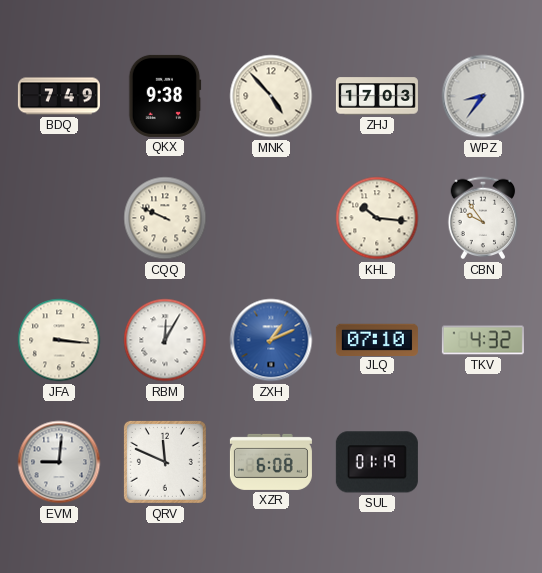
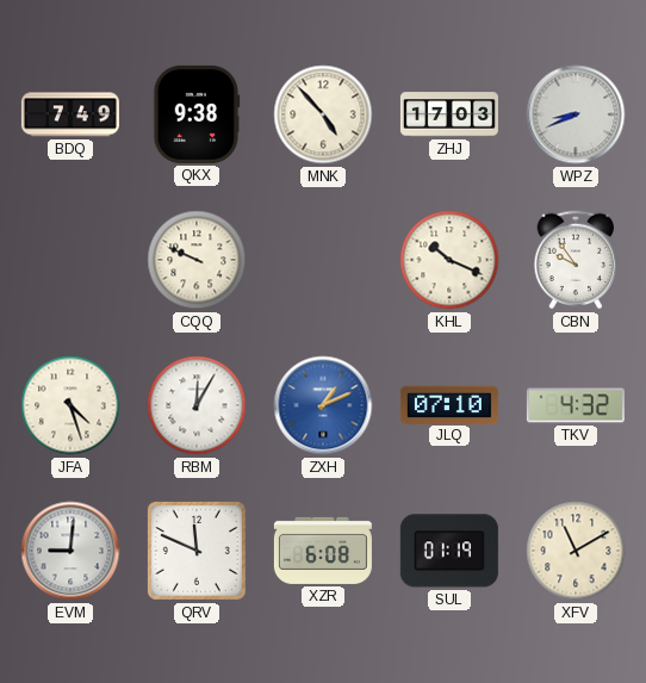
WPZ: 8:36 -> 8:41 (576, 114)
KHL: 10:16 -> 10:19 (449, 260)
JFA: 3:16 -> 4:27 (70, 405)
XFV: none -> 11:10 (576, 551)
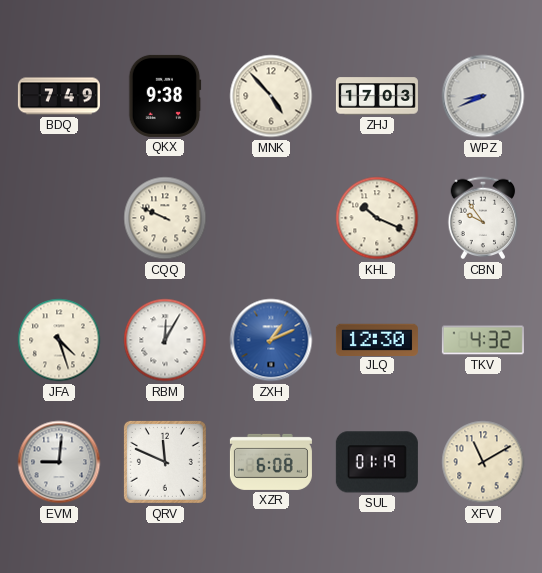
JLQ: 07:10 -> 12:30 (377, 339)
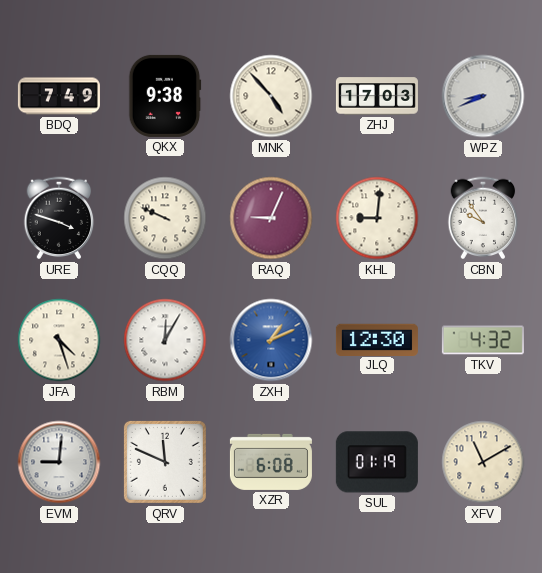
URE: none -> 3:48 (59, 218)
RAQ: none -> 9:04 (271, 218)
KHL: 10:19 -> 9:01 (377, 218)
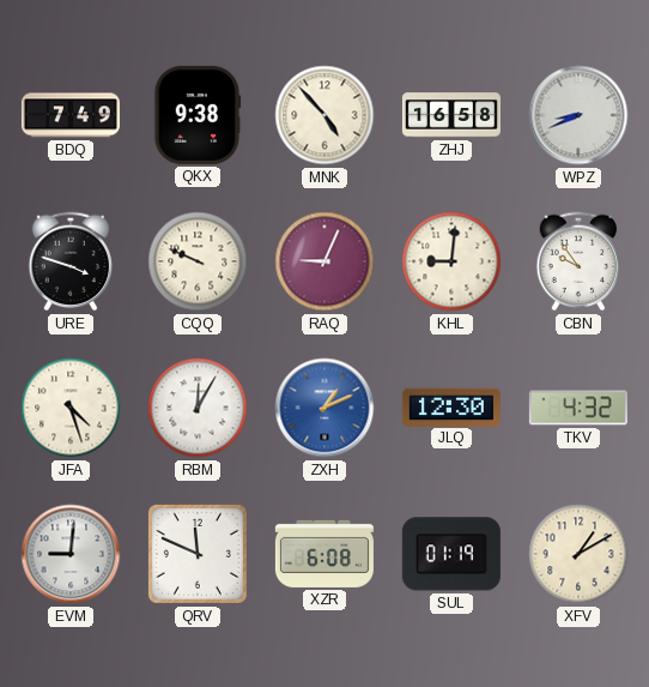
ZHJ: 17:03 -> 16:58 (451, 115)
XFV: 11:10 -> 1:10 (578, 554)
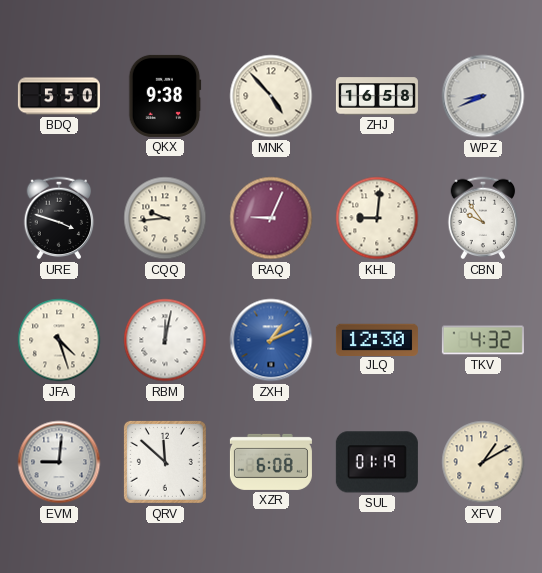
BDQ: 7:49 -> 5:50 (59, 96)
CQQ: 9:49 -> 9:44 (165, 218)
RBM: 12:05 -> 12:02 (165, 340)
QRV: 11:49 -> 11:52 (165, 462)
